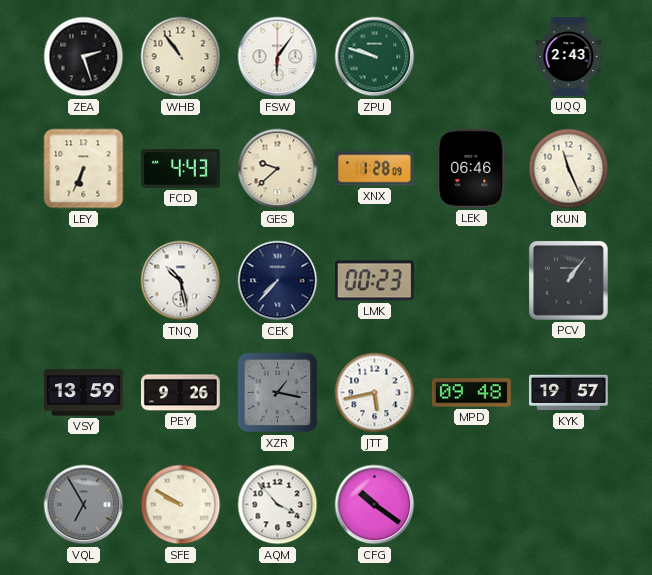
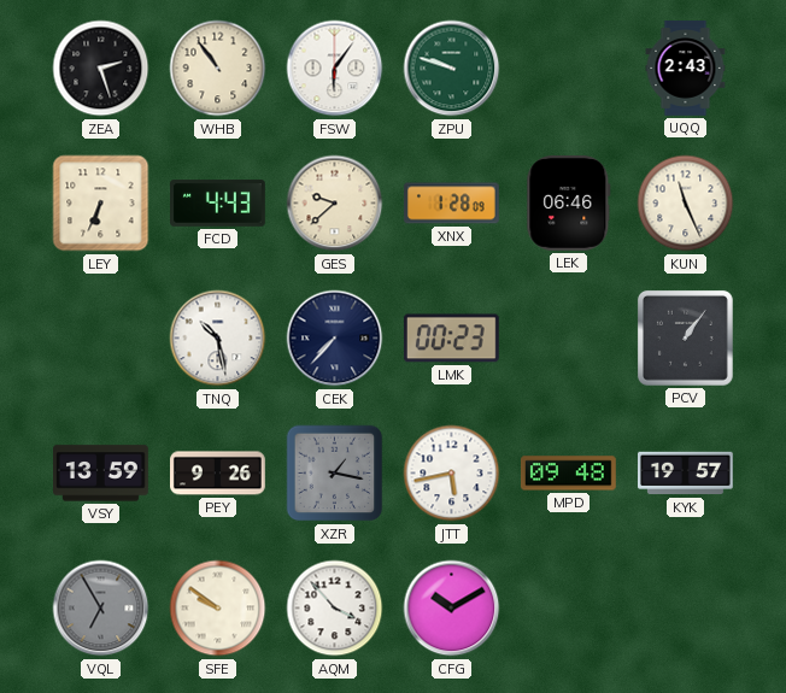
SFE: 9:50 -> 9:51 (218, 609)
CFG: 10:21 -> 10:10 (452, 609)
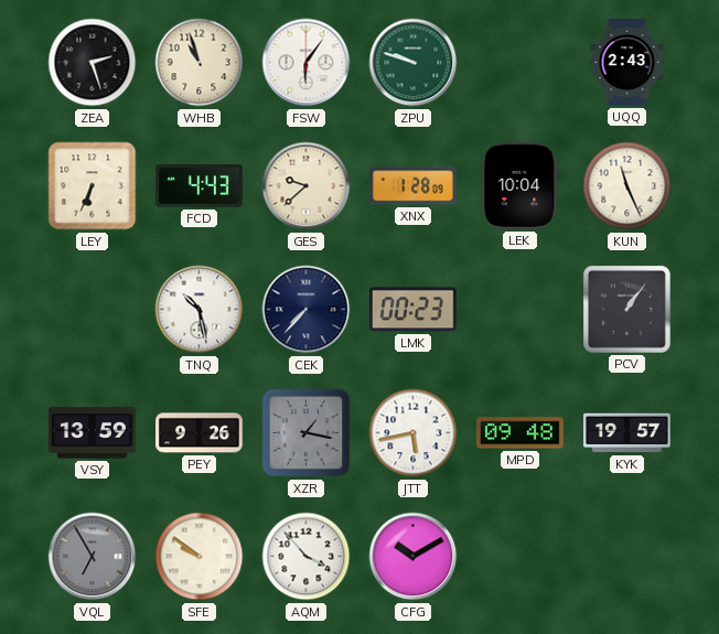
WHB: 10:54 -> 10:57 (200, 63)
LEK: 06:46 -> 10:04 (521, 185)
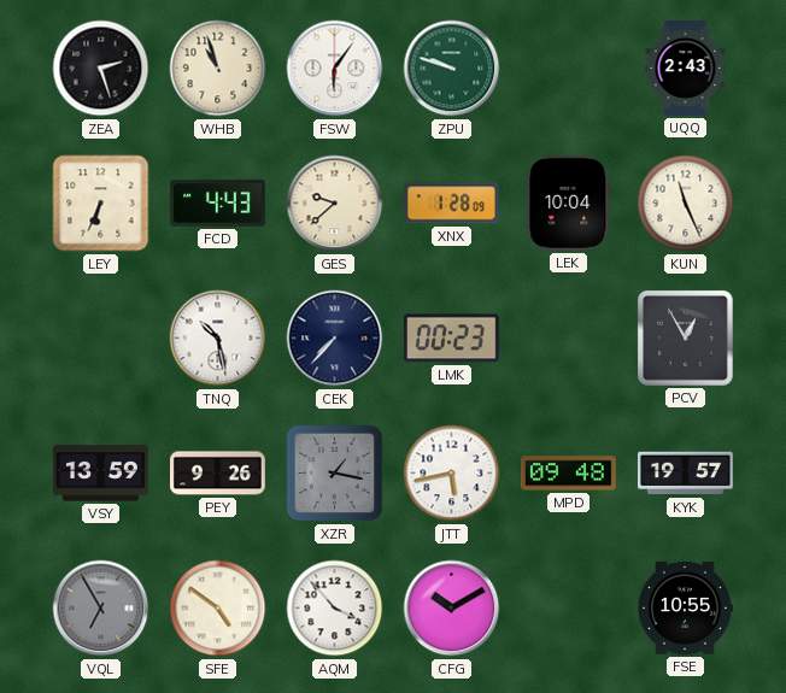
PCV: 1:06 -> 12:55 (685, 337)
SFE: 9:51 -> 4:51 (218, 609)
FSE: none -> 10:55 (685, 609)
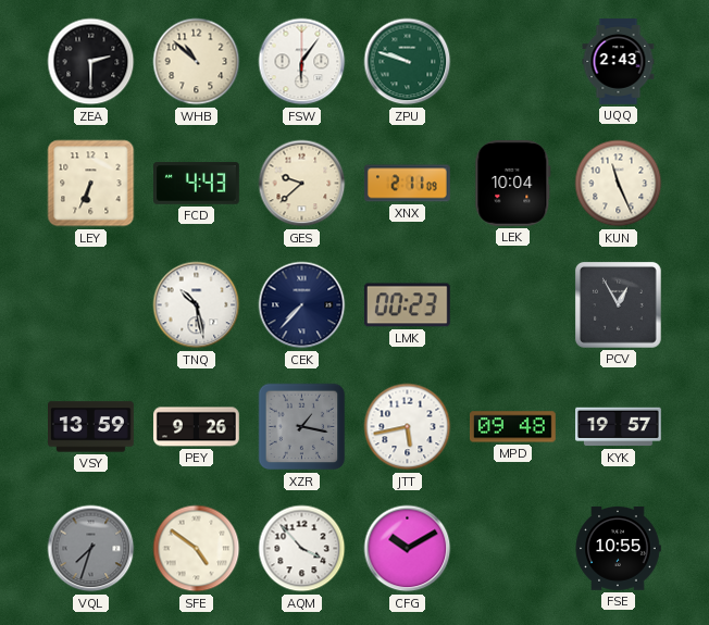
ZEA: 2:27 -> 2:30 (91, 62)
WHB: 10:57 -> 10:52 (197, 62)
XNX: 1:28 -> 2:11 (408, 184)
VQL: 6:55 -> 7:33 (91, 549)
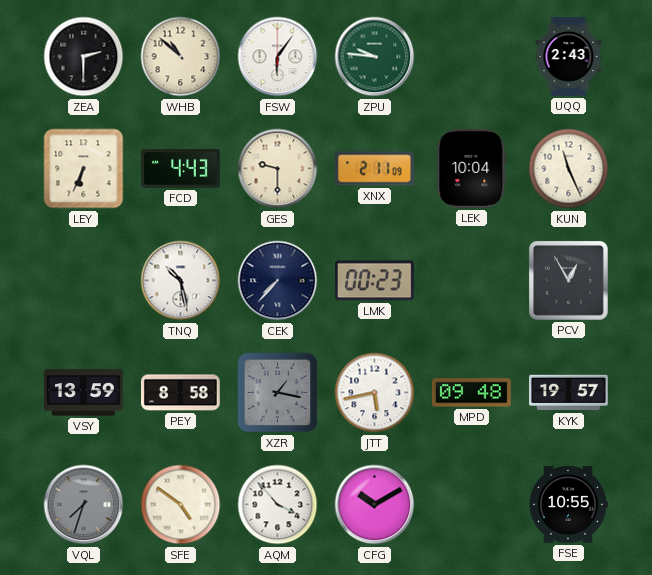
ZPU: 9:48 -> 9:46 (375, 57)
GES: 9:38 -> 9:30 (278, 169)
PEY: 9:26 -> 8:58 (181, 393)
